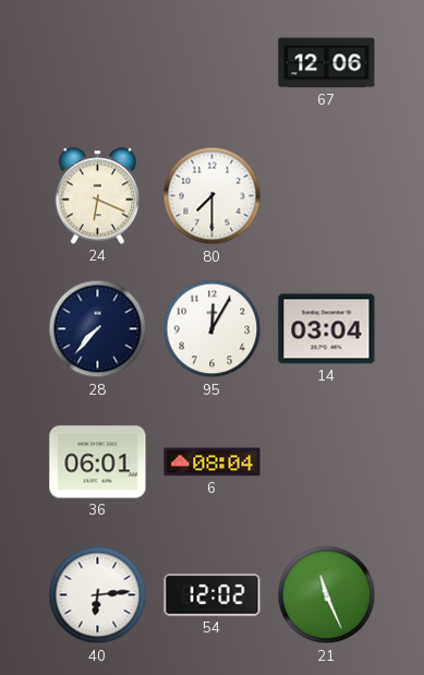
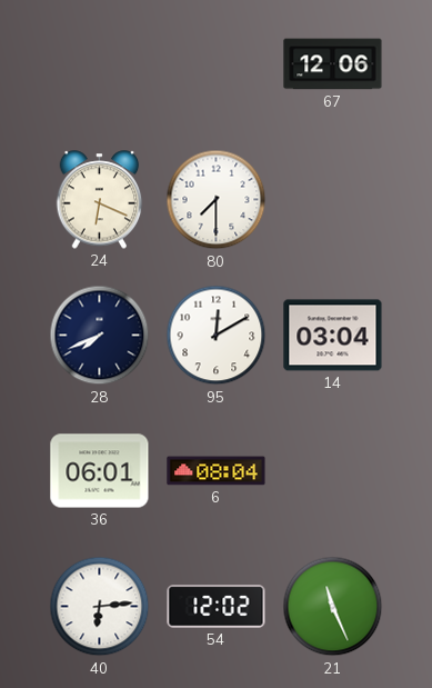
28: 7:37 -> 7:41 (100, 336)
95: 12:05 -> 12:10 (217, 336)
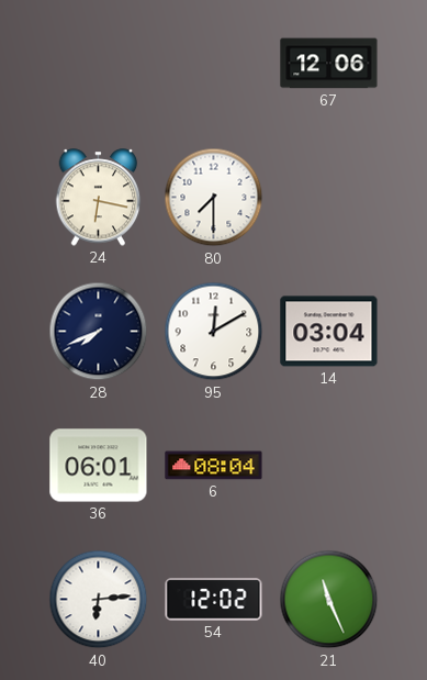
24: 6:19 -> 6:17 (99, 198)
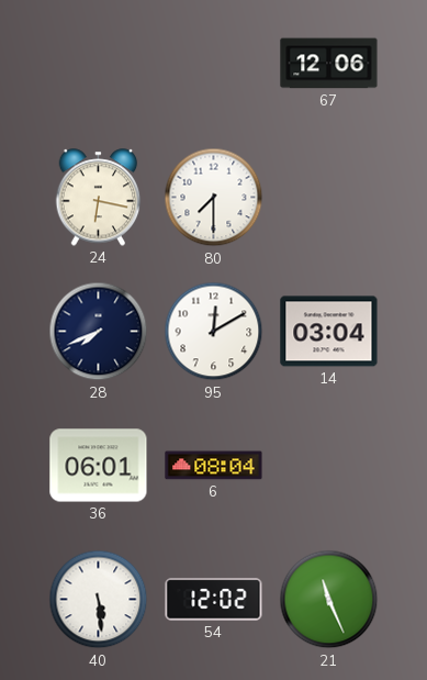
40: 6:14 -> 5:29 (99, 600)
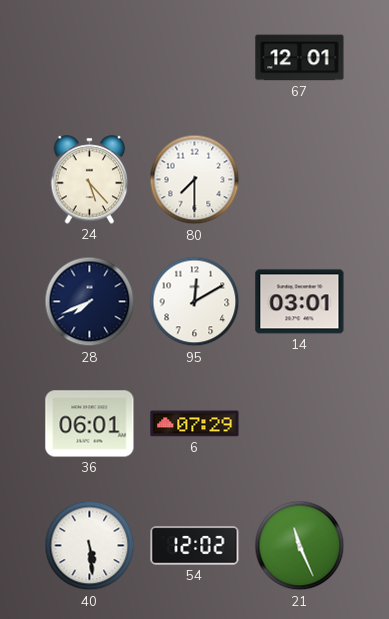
67: 12:06 -> 12:01 (300, 58)
24: 6:17 -> 5:23 (90, 180)
14: 03:04 -> 03:01 (300, 302)
6: 08:04 -> 07:29 (195, 424)
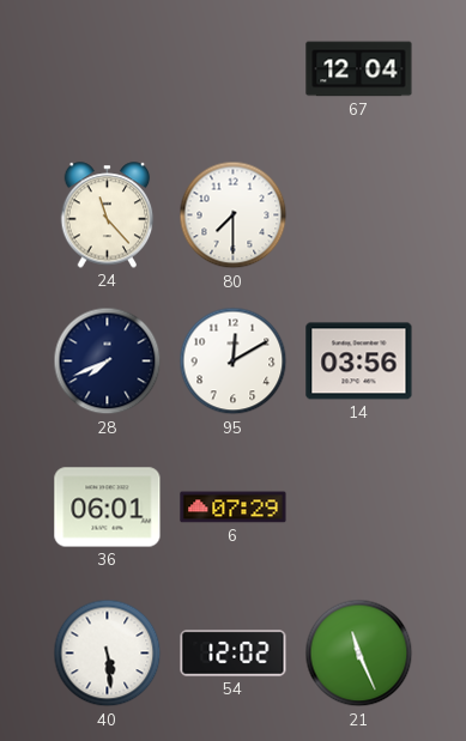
67: 12:01 -> 12:04 (359, 69)
24: 5:23 -> 11:23 (108, 215)
14: 03:01 -> 03:56 (359, 362)
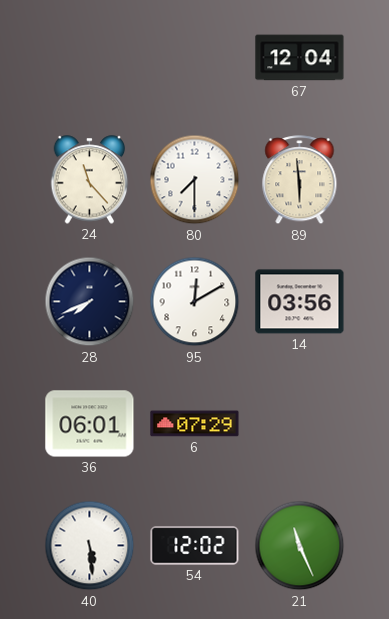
89: none -> 5:59 (300, 180)
